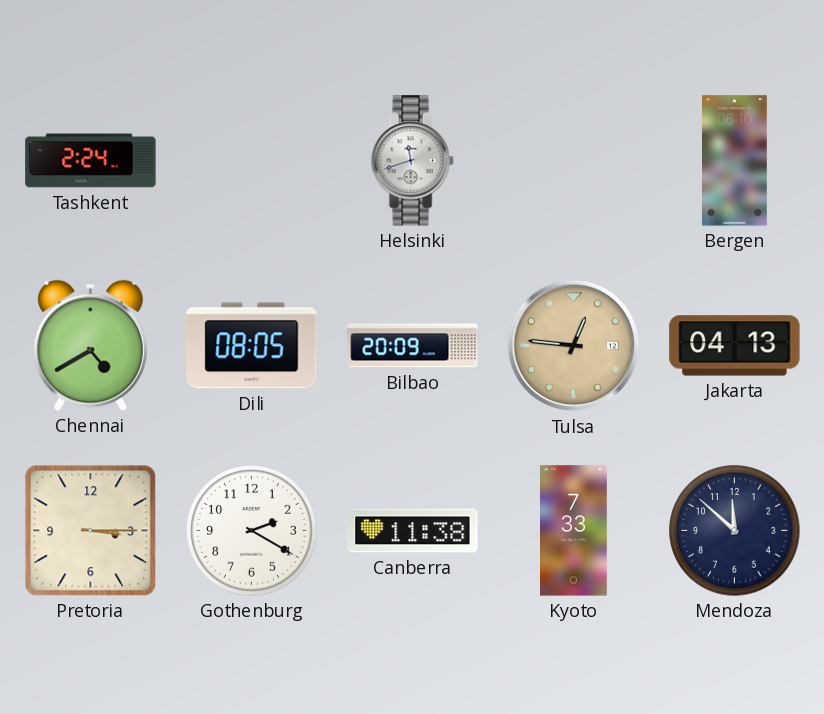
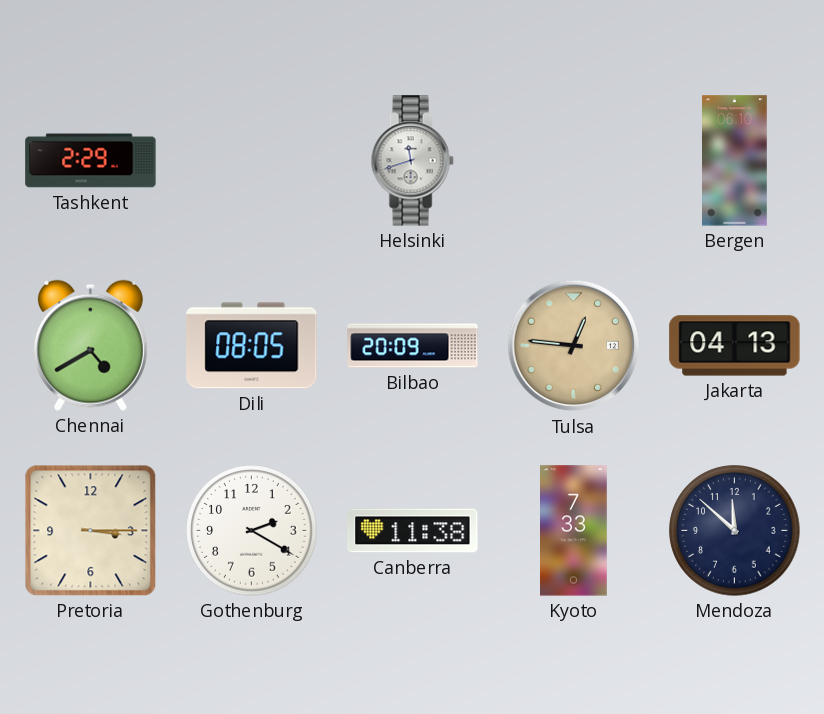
Tashkent: 2:24 -> 2:29 (91, 161)
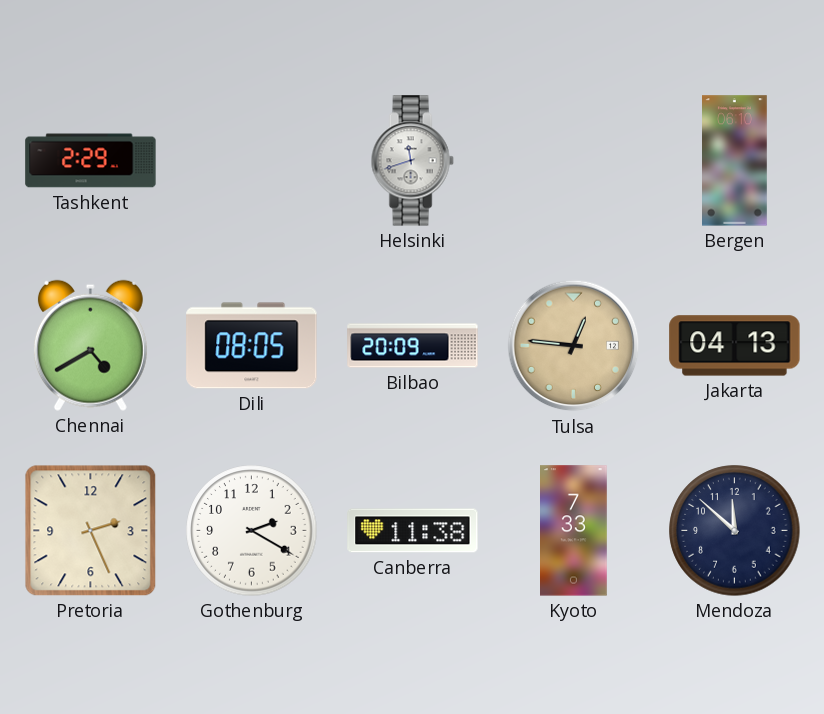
Pretoria: 3:15 -> 2:26 (91, 531)
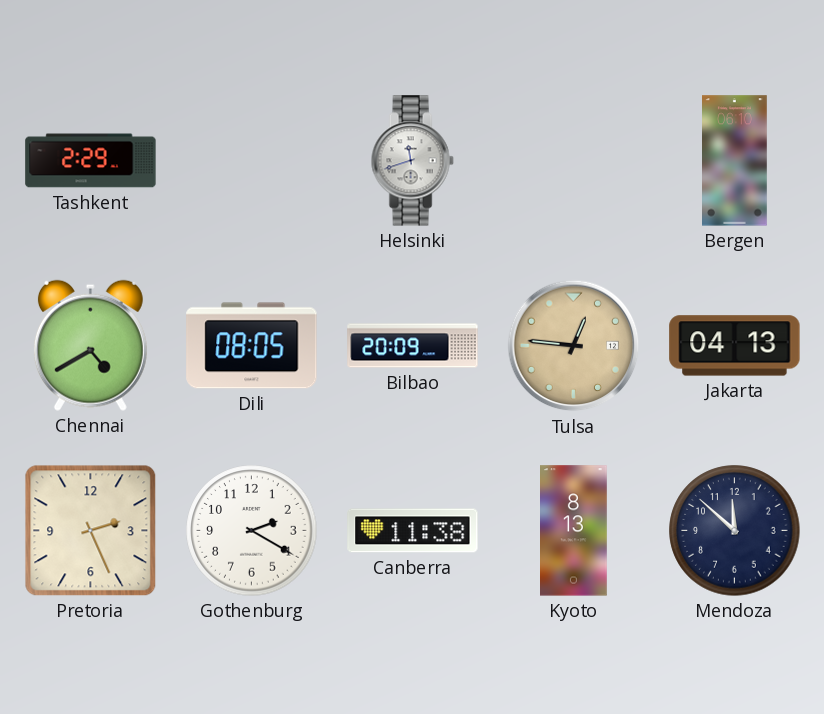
Kyoto: 7:33 -> 8:13 (574, 531)
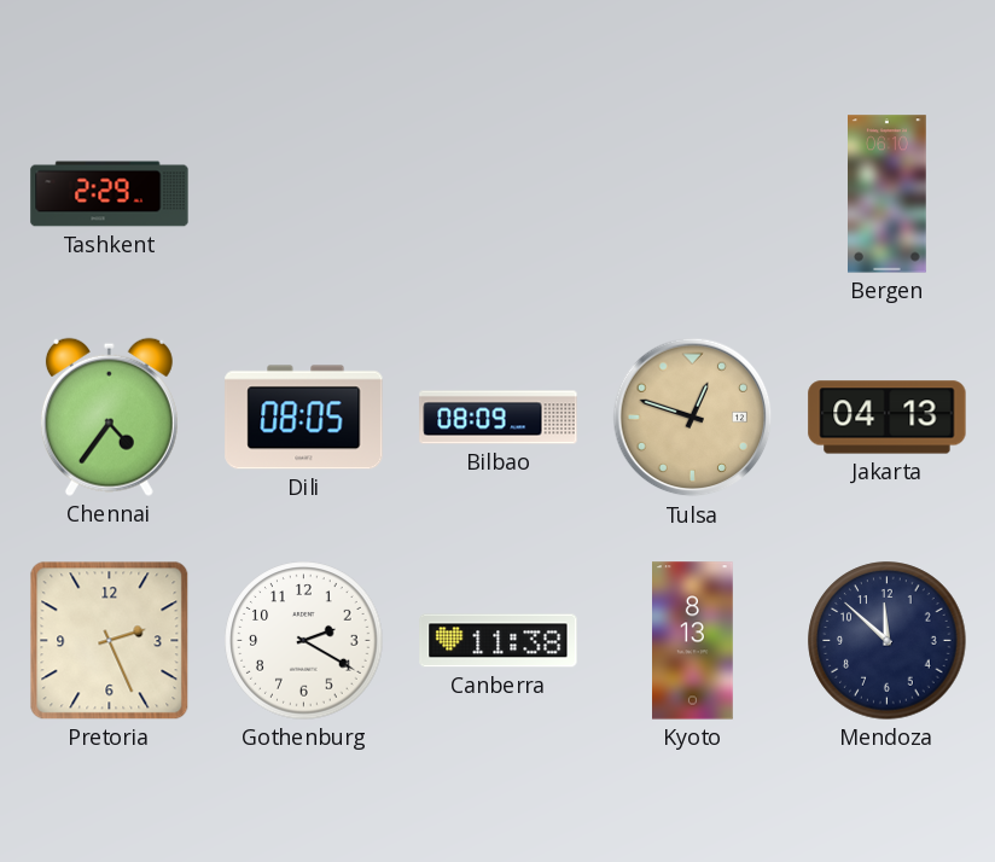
Helsinki: 11:42 -> none (412, 161)
Chennai: 4:40 -> 4:36 (109, 417)
Bilbao: 20:09 -> 08:09 (499, 418)
Tulsa: 12:46 -> 12:48 (693, 418)
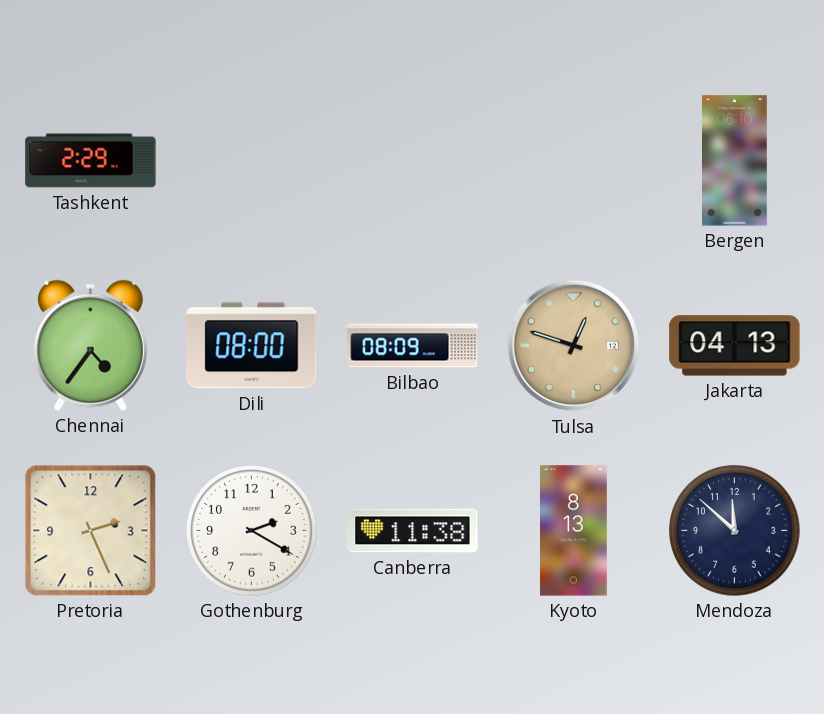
Dili: 08:05 -> 08:00 (252, 346)
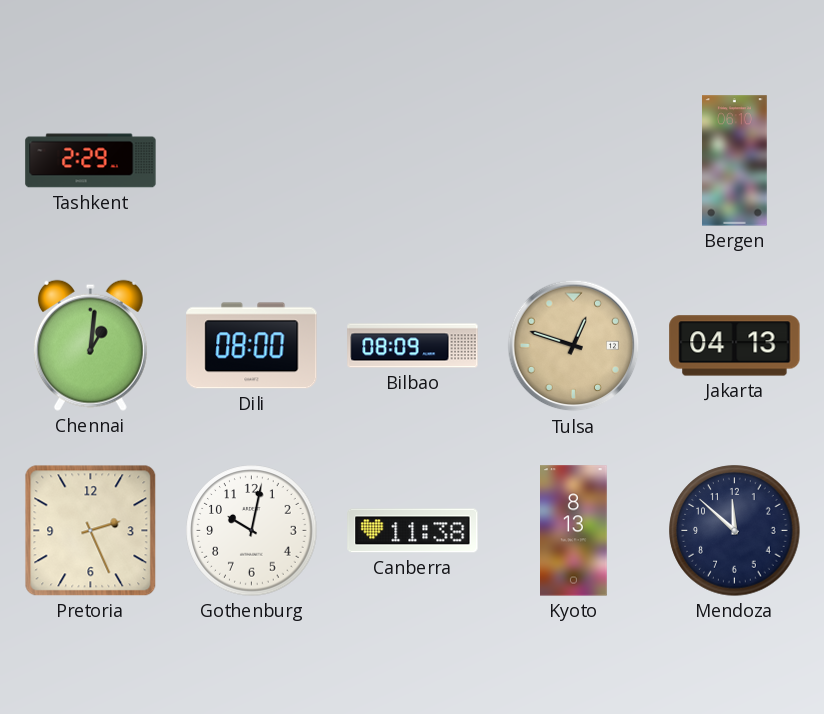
Chennai: 4:36 -> 1:01 (90, 345)
Gothenburg: 2:20 -> 10:02 (252, 531)
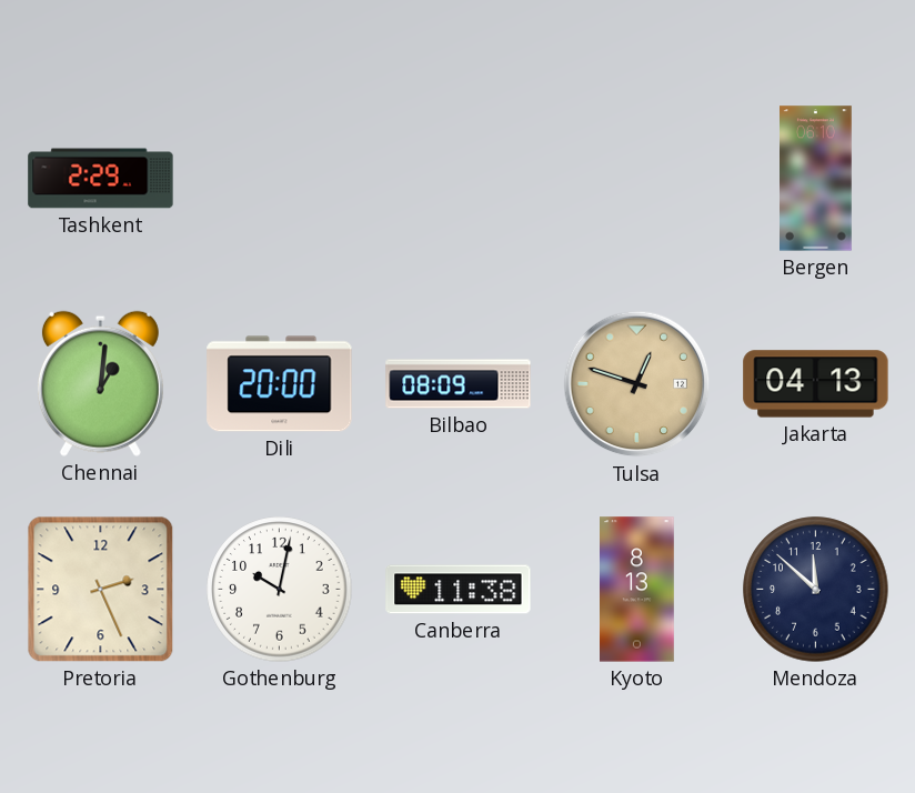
Dili: 08:00 -> 20:00 (280, 384)
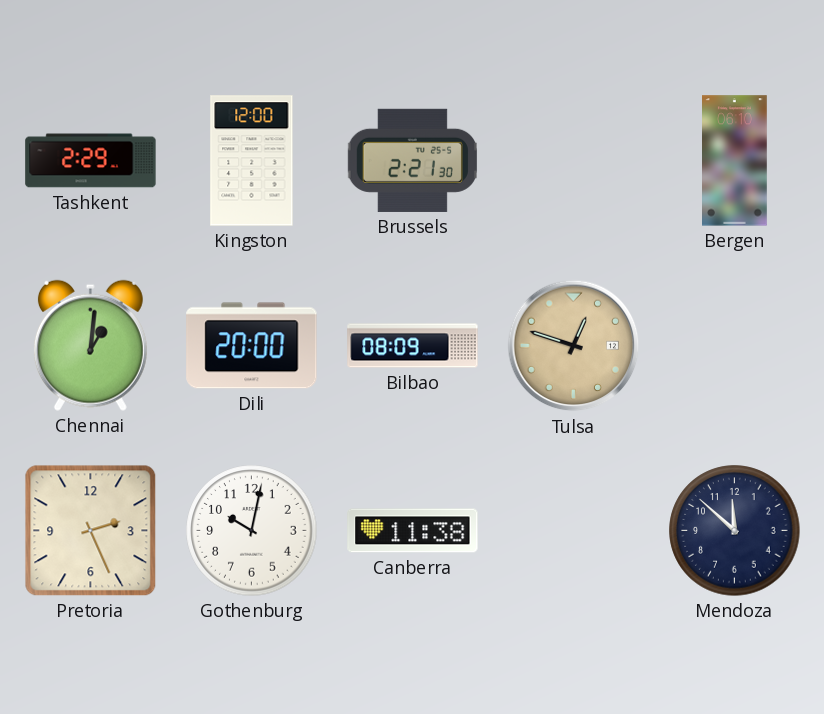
Kingston: none -> 12:00 (252, 161)
Brussels: none -> 2:21 (412, 160)
Jakarta: 04:13 -> none (816, 384)
Kyoto: 8:13 -> none (637, 590)
